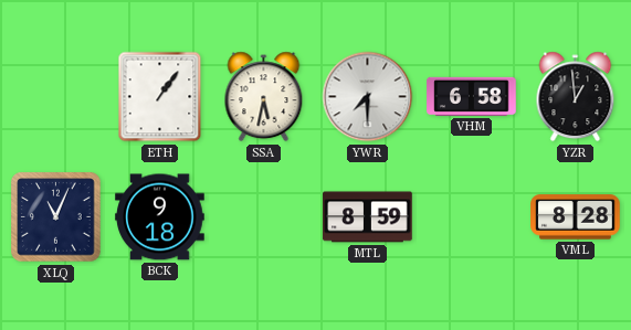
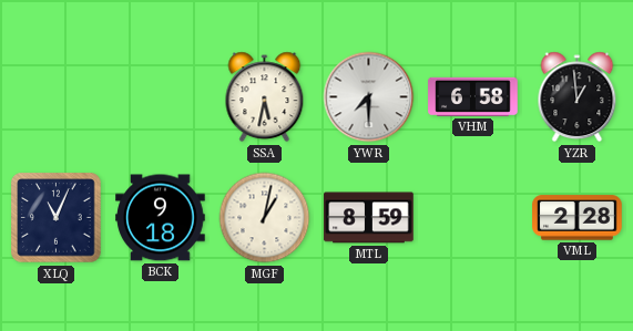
ETH: 1:06 -> none (160, 97)
MGF: none -> 1:02 (265, 218)
VML: 8:28 -> 2:28 (578, 218)
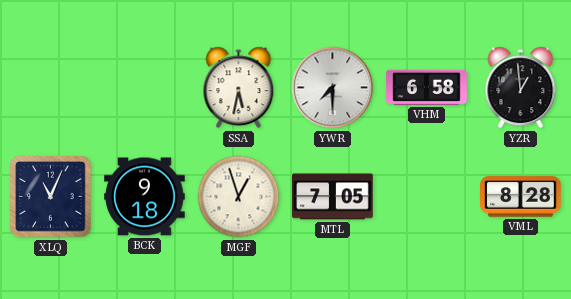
MGF: 1:02 -> 12:57 (239, 197)
MTL: 8:59 -> 7:05 (333, 197)
VML: 2:28 -> 8:28 (521, 197)
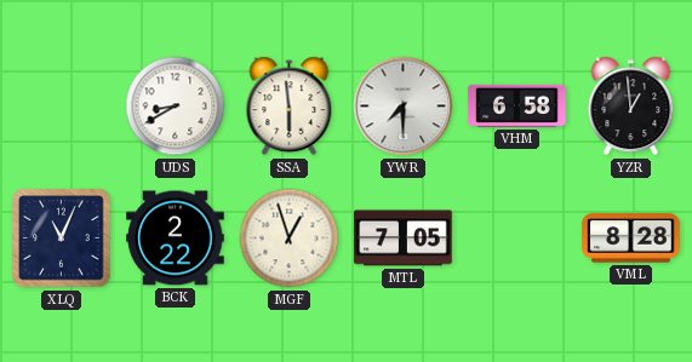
UDS: none -> 8:40 (176, 107)
SSA: 5:32 -> 5:59 (290, 107)
BCK: 9:18 -> 2:22 (176, 239)
